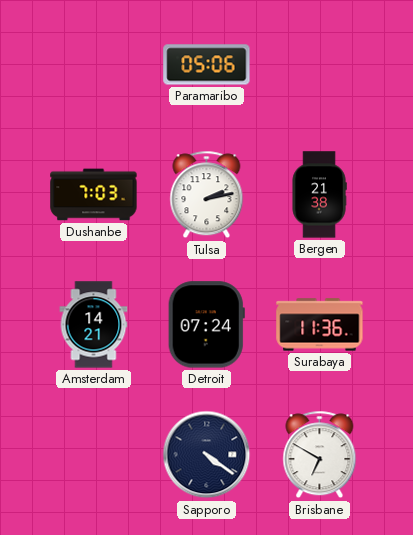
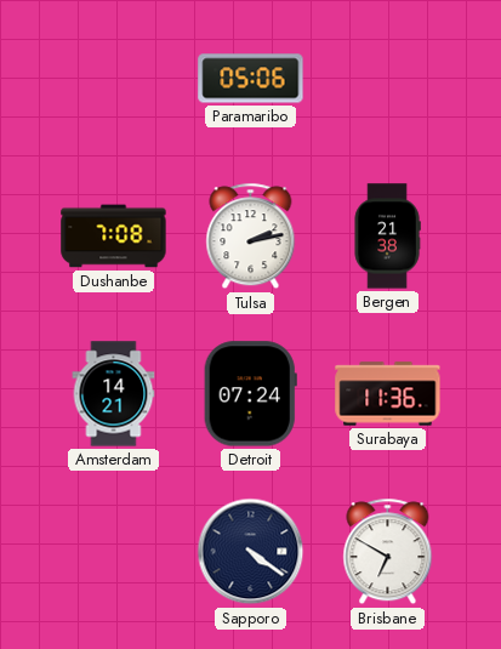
Dushanbe: 7:03 -> 7:08 (114, 237)
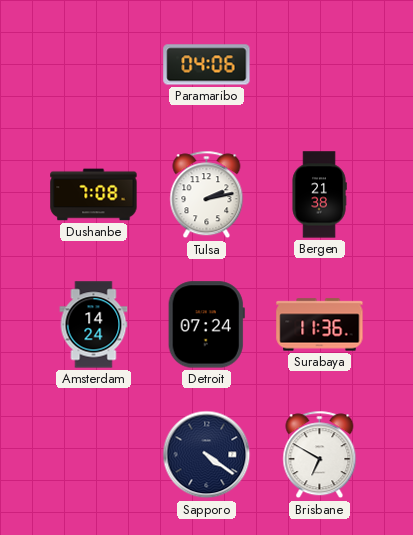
Paramaribo: 05:06 -> 04:06 (207, 65)
Amsterdam: 14:21 -> 14:24 (94, 325)
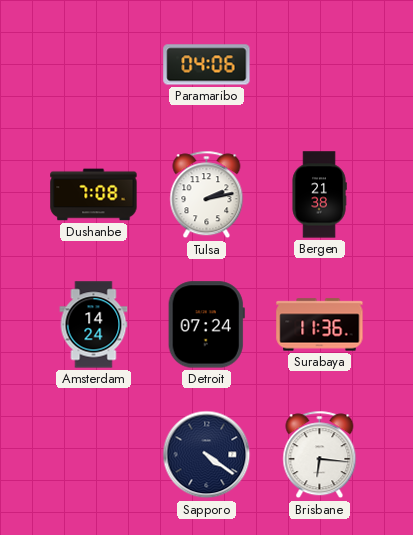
Brisbane: 6:50 -> 6:16 (320, 455)
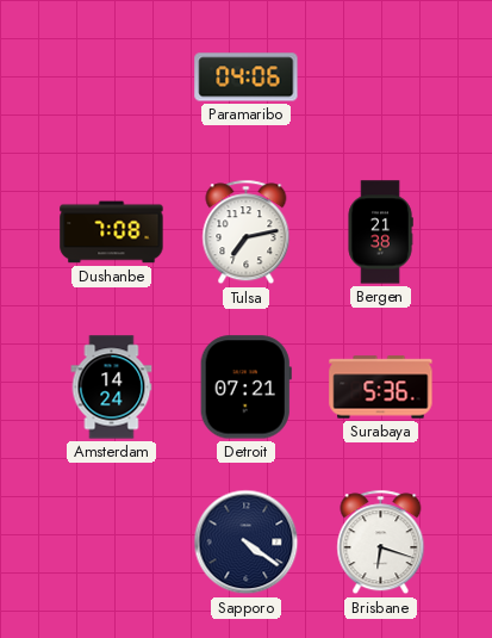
Tulsa: 2:13 -> 7:13 (247, 233)
Detroit: 07:24 -> 07:21 (245, 388)
Surabaya: 11:36 -> 5:36 (381, 388)
Brisbane: 6:16 -> 6:18 (381, 543)
